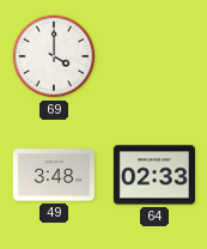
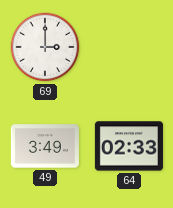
69: 4:00 -> 3:00 (45, 47)
49: 3:48 -> 3:49 (45, 146)
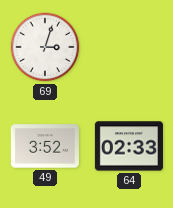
69: 3:00 -> 3:03 (45, 47)
49: 3:49 -> 3:52 (45, 146)
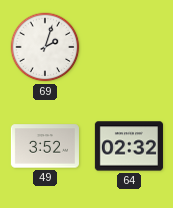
69: 3:03 -> 2:03 (45, 47)
64: 02:33 -> 02:32 (129, 146)
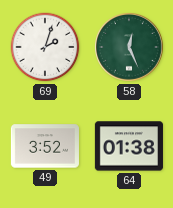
58: none -> 12:26 (130, 48)
64: 02:32 -> 01:38 (129, 146)
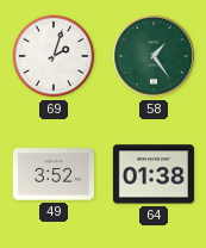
58: 12:26 -> 1:24 (155, 57)
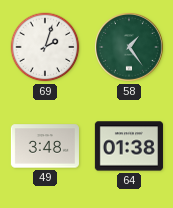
49: 3:52 -> 3:48 (45, 146)
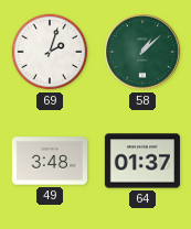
58: 1:24 -> 1:08 (144, 53)
64: 01:38 -> 01:37 (142, 161)
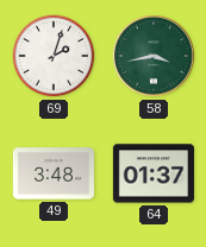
58: 1:08 -> 3:43 (155, 57)
